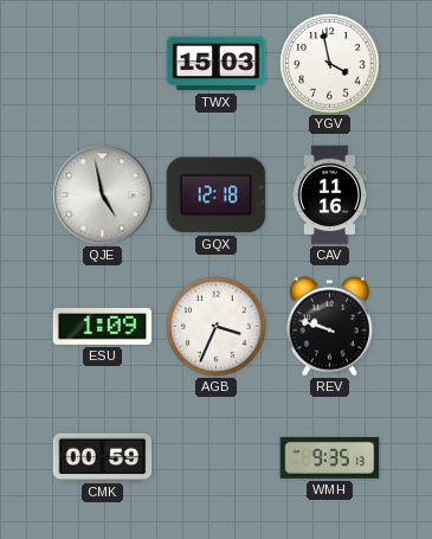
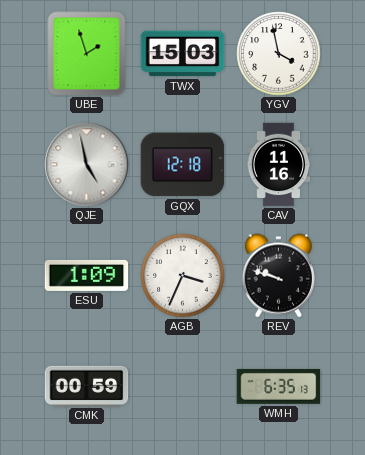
UBE: none -> 1:57 (87, 54)
WMH: 9:35 -> 6:35 (279, 386)
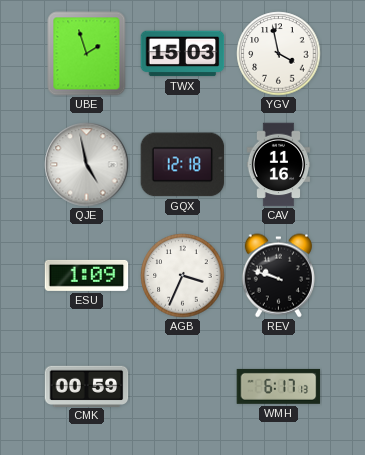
WMH: 6:35 -> 6:17 (279, 386)
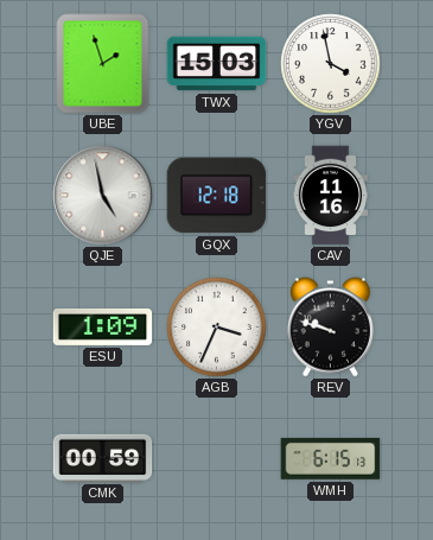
WMH: 6:17 -> 6:15 (331, 458)
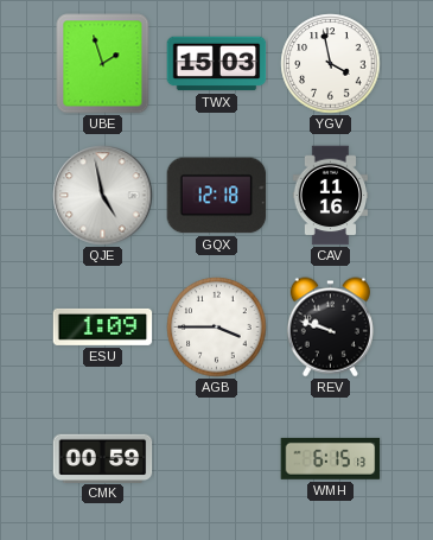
AGB: 3:34 -> 3:45 (217, 328)
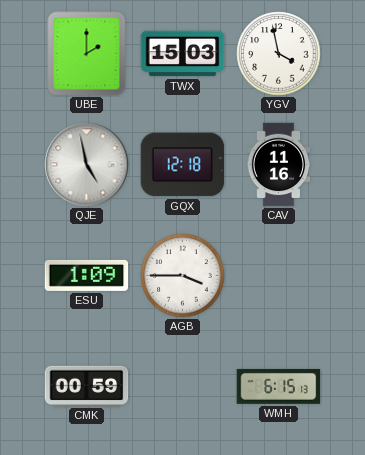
UBE: 1:57 -> 2:00 (87, 54)
REV: 9:48 -> none (330, 328)
